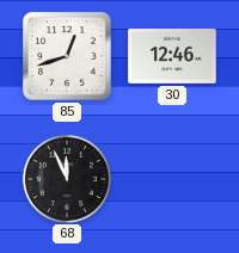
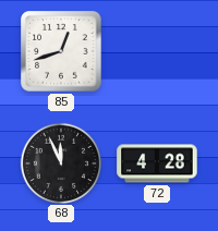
30: 12:46 -> none (172, 57)
72: none -> 4:28 (157, 163)
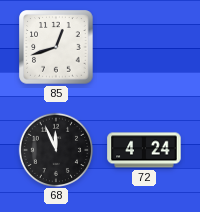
72: 4:28 -> 4:24 (144, 150)
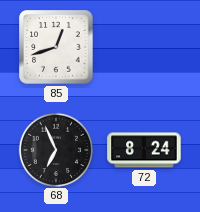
68: 11:56 -> 6:56 (55, 149)
72: 4:24 -> 8:24 (144, 150)
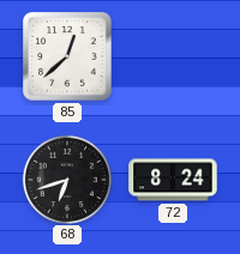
85: 12:42 -> 12:38 (67, 56)
68: 6:56 -> 6:42 (66, 179)
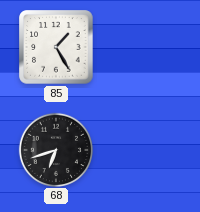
85: 12:38 -> 1:25 (56, 47)
72: 8:24 -> none (173, 180)
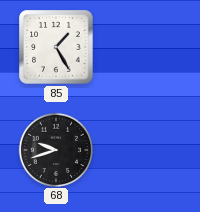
68: 6:42 -> 9:42 (55, 149)
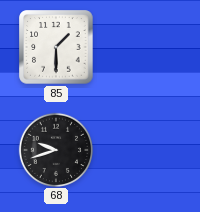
85: 1:25 -> 1:30 (56, 47)
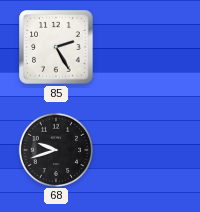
85: 1:30 -> 2:25 (56, 47)
